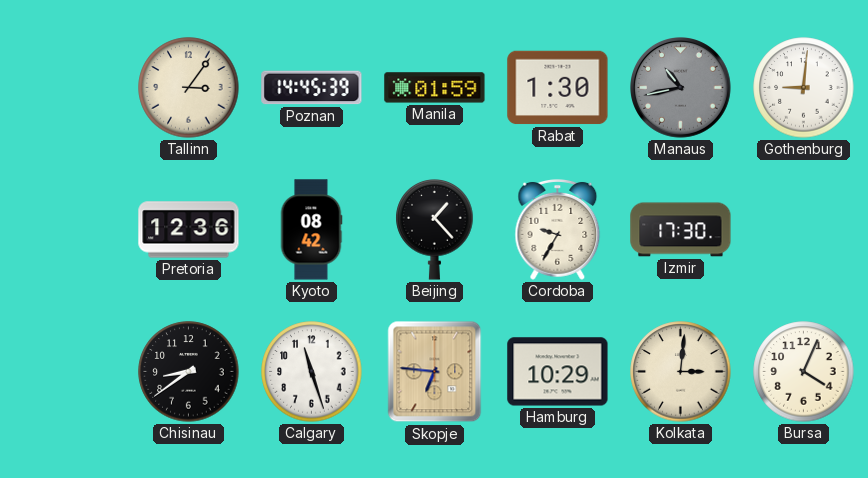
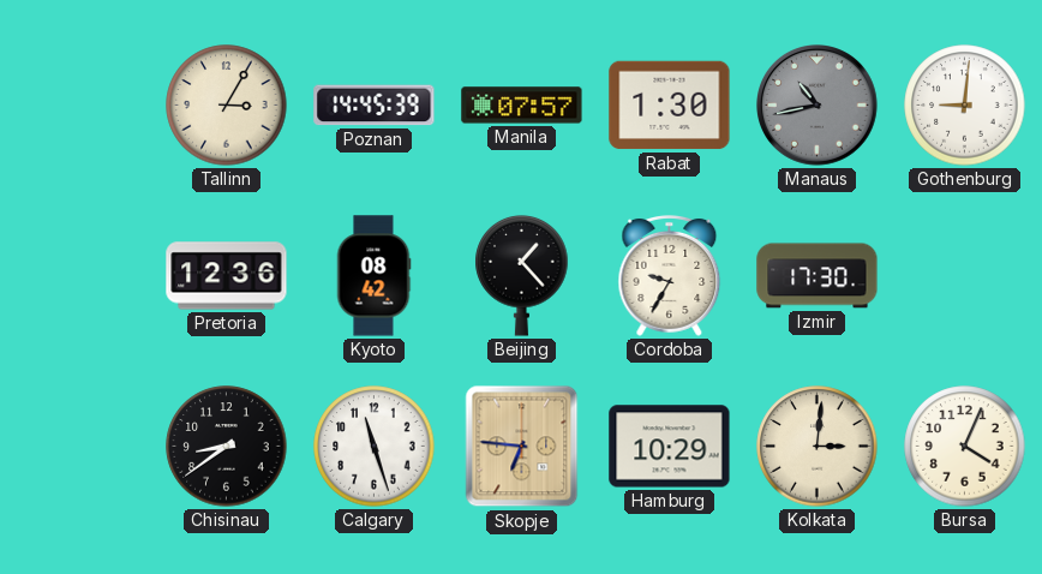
Tallinn: 3:06 -> 3:05 (227, 106)
Manila: 01:59 -> 07:57 (522, 106)
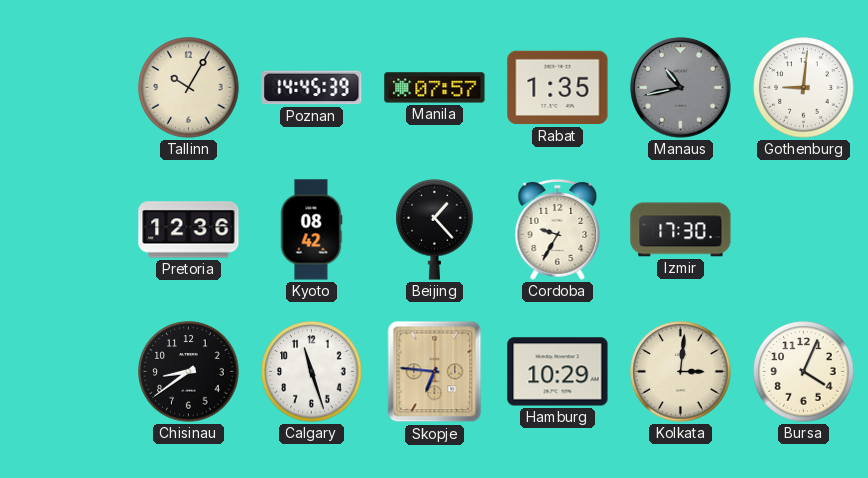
Tallinn: 3:05 -> 10:05 (189, 88)
Rabat: 1:30 -> 1:35 (558, 88)
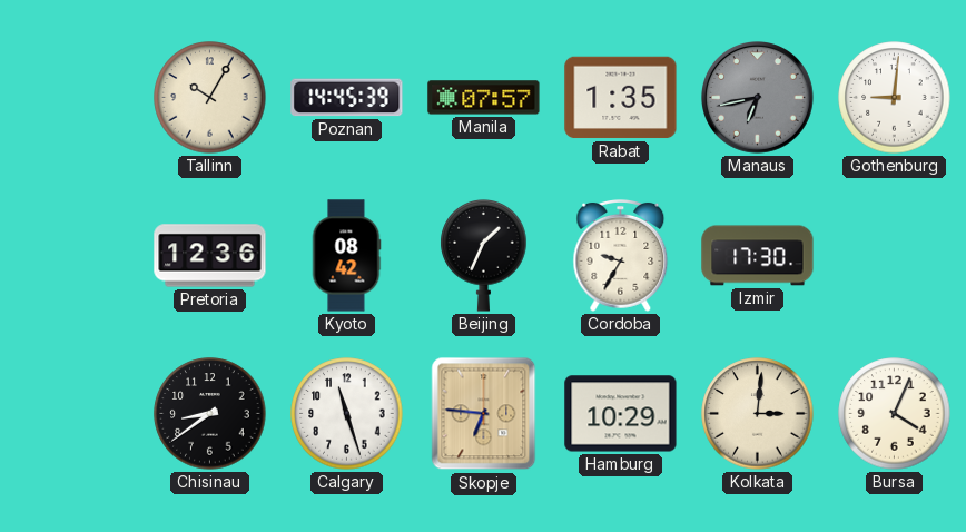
Manaus: 10:43 -> 6:43 (758, 98)
Beijing: 1:23 -> 1:34 (484, 256)
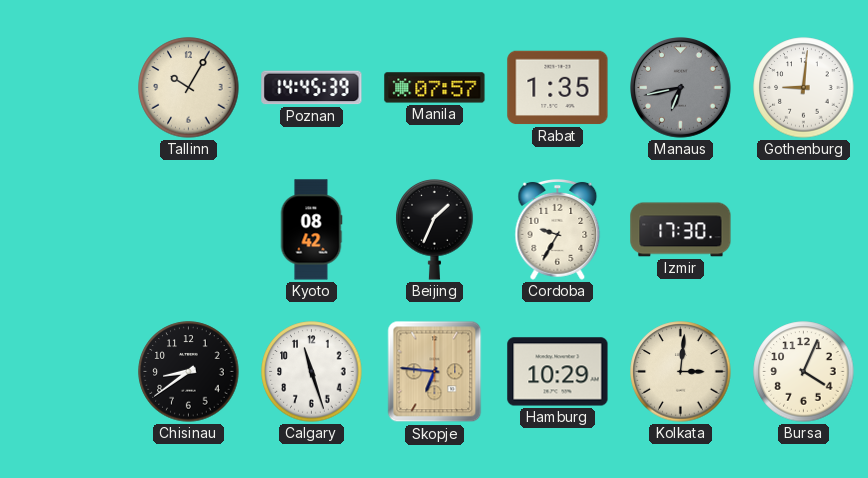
Pretoria: 12:36 -> none (210, 256)
